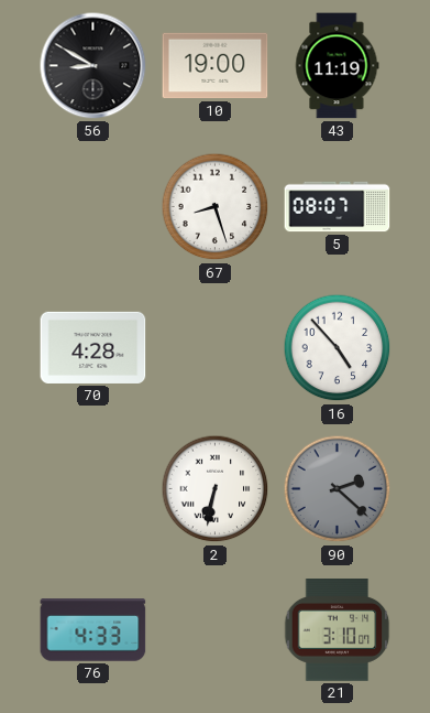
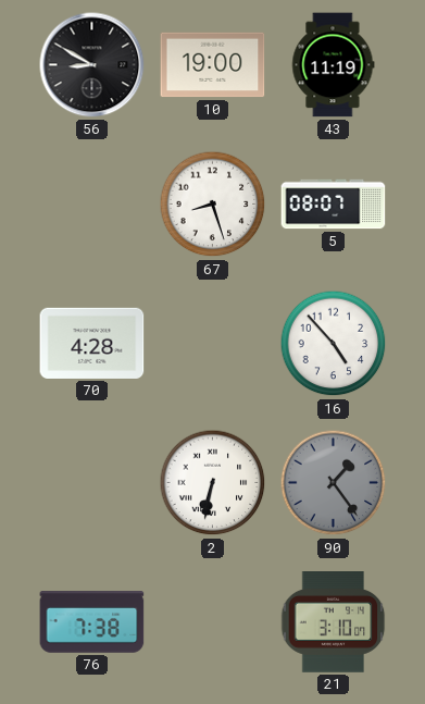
90: 2:22 -> 1:24 (334, 483)
76: 4:33 -> 7:38 (92, 622)
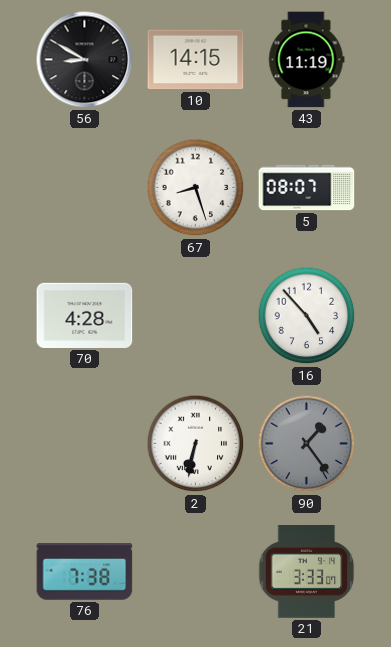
10: 19:00 -> 14:15 (196, 60)
21: 3:10 -> 3:33 (307, 572)
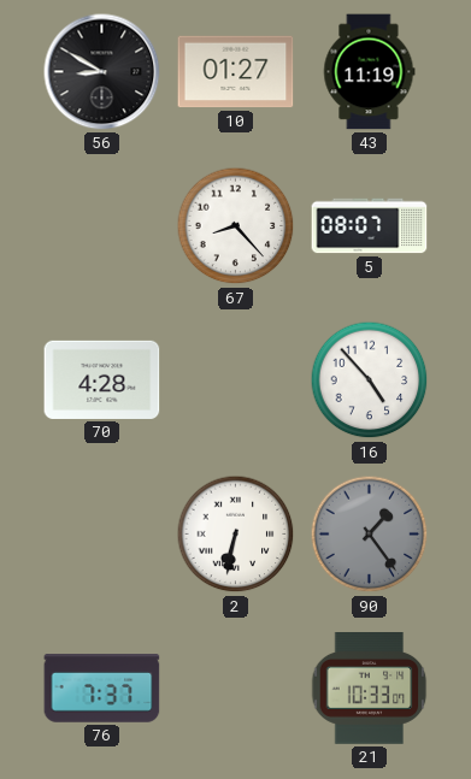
10: 14:15 -> 01:27 (236, 72)
67: 8:27 -> 8:23 (236, 226)
76: 7:38 -> 7:37 (102, 689)
21: 3:33 -> 10:33 (370, 689)
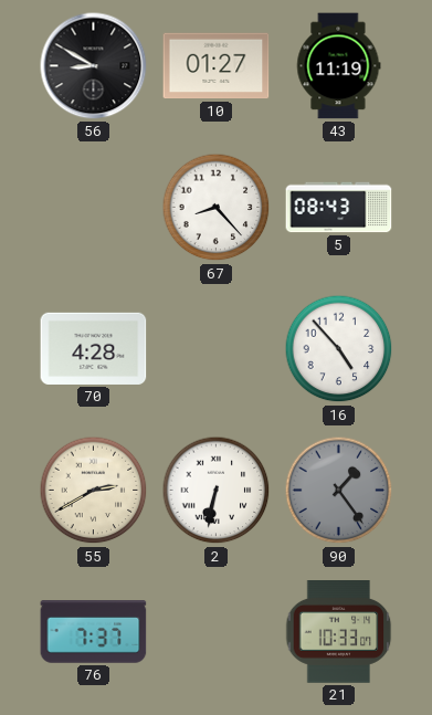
5: 08:07 -> 08:43 (339, 208)
55: none -> 2:40 (94, 491)
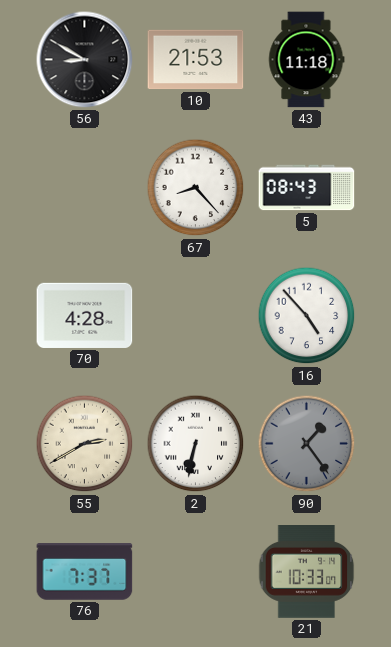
10: 01:27 -> 21:53 (196, 60)
43: 11:19 -> 11:18 (306, 60)
